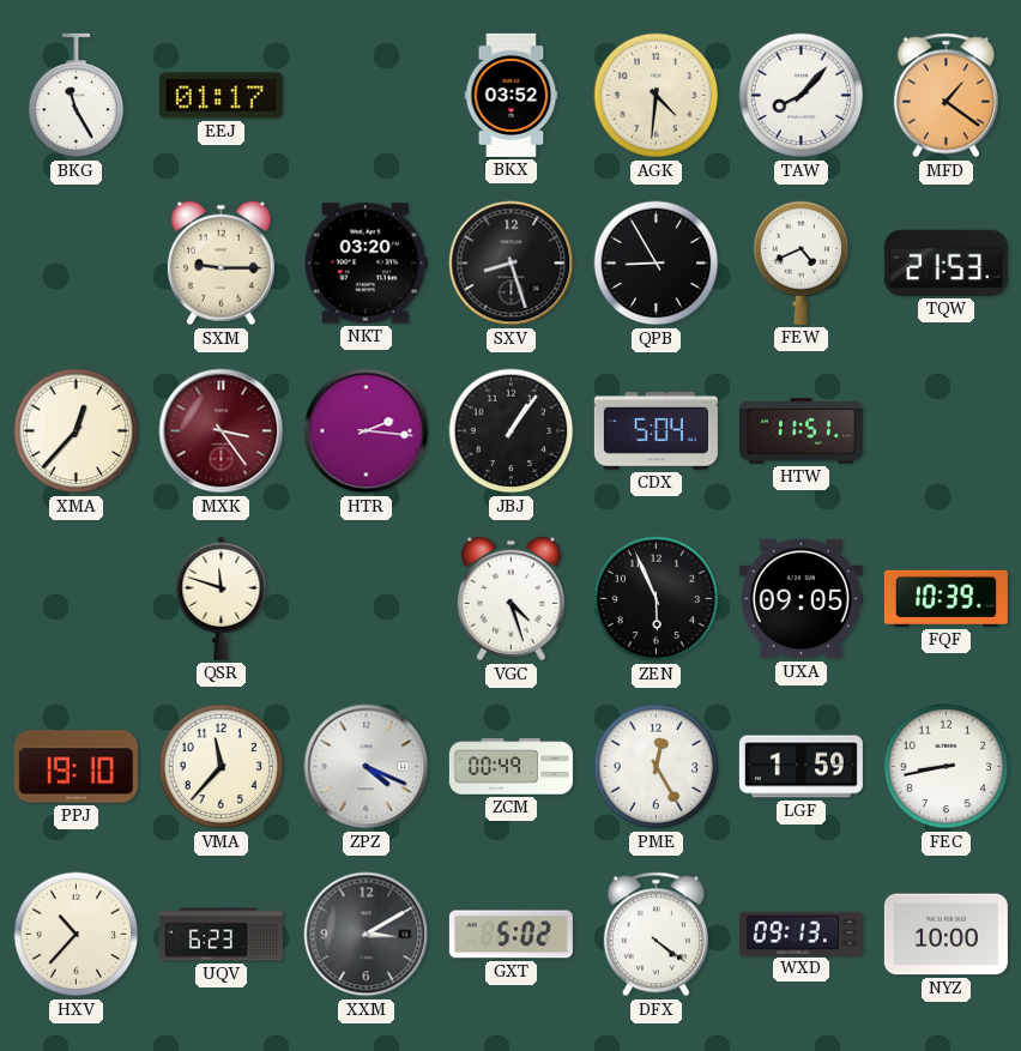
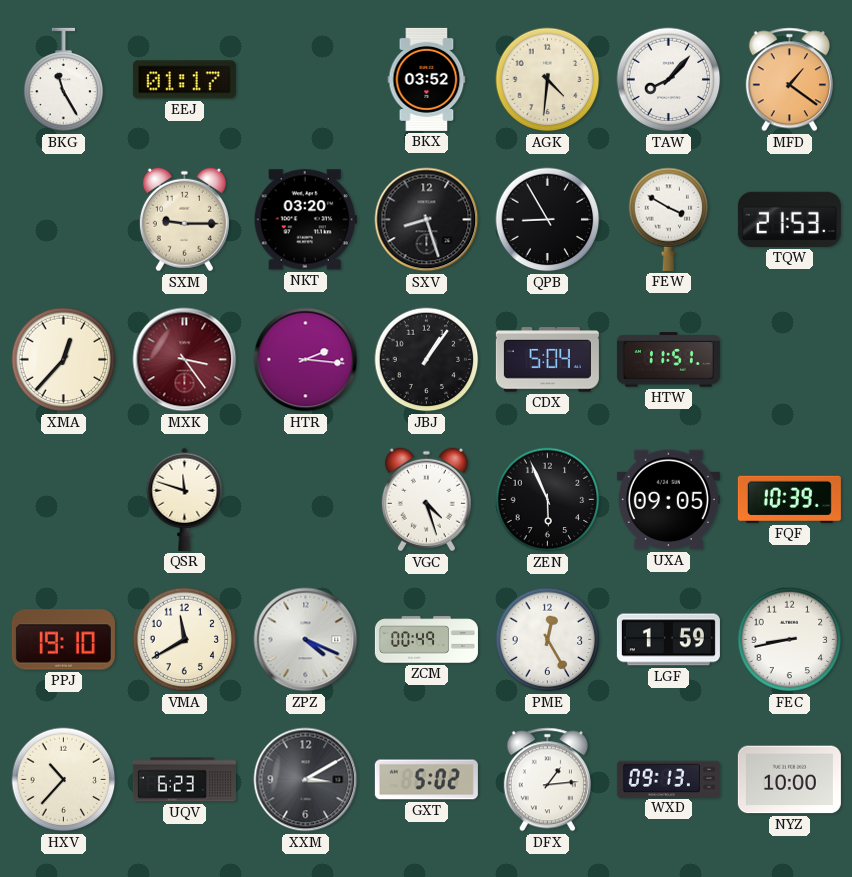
FEW: 4:41 -> 3:50 (669, 219)
VMA: 11:37 -> 11:40 (185, 640)
DFX: 4:21 -> 1:14 (547, 780)
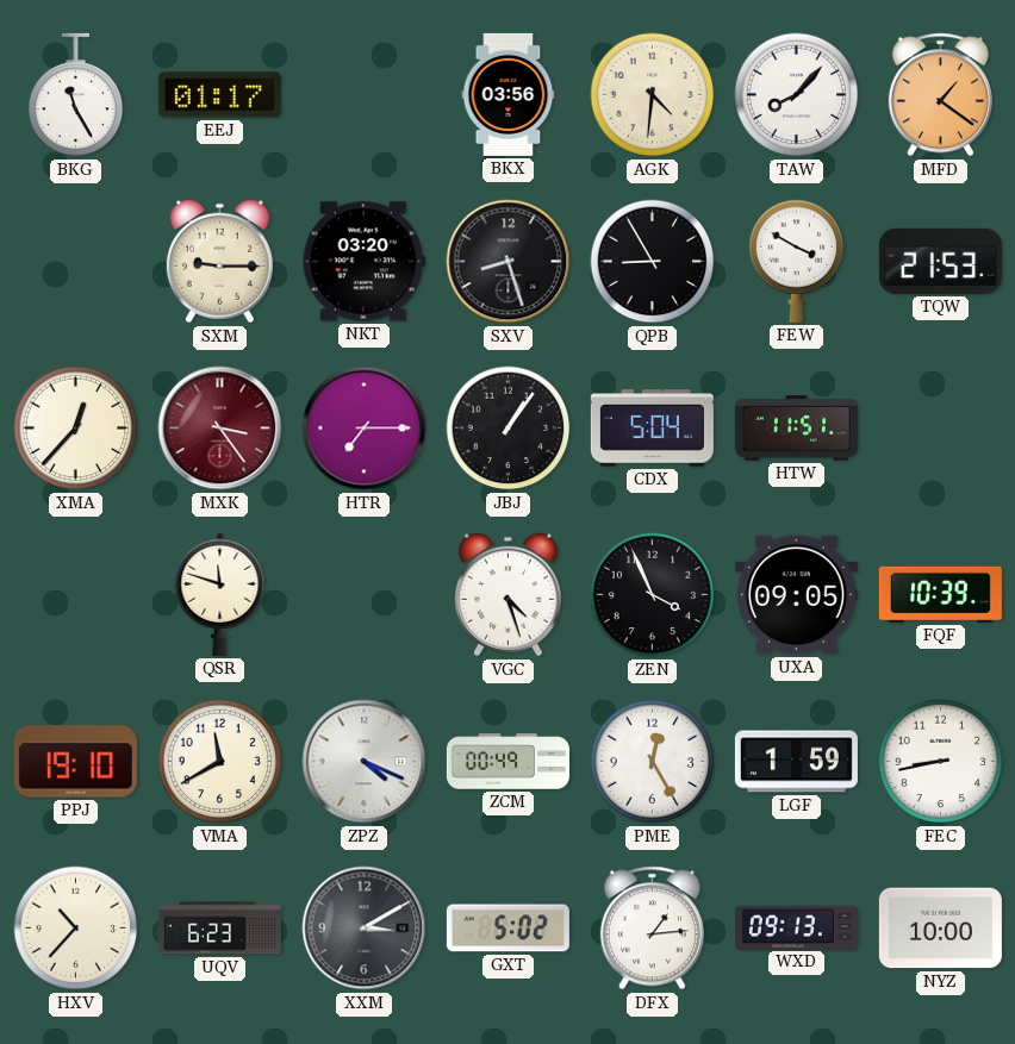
BKX: 03:52 -> 03:56 (509, 94)
HTR: 2:16 -> 7:15 (365, 429)
ZEN: 5:56 -> 3:56 (653, 595)
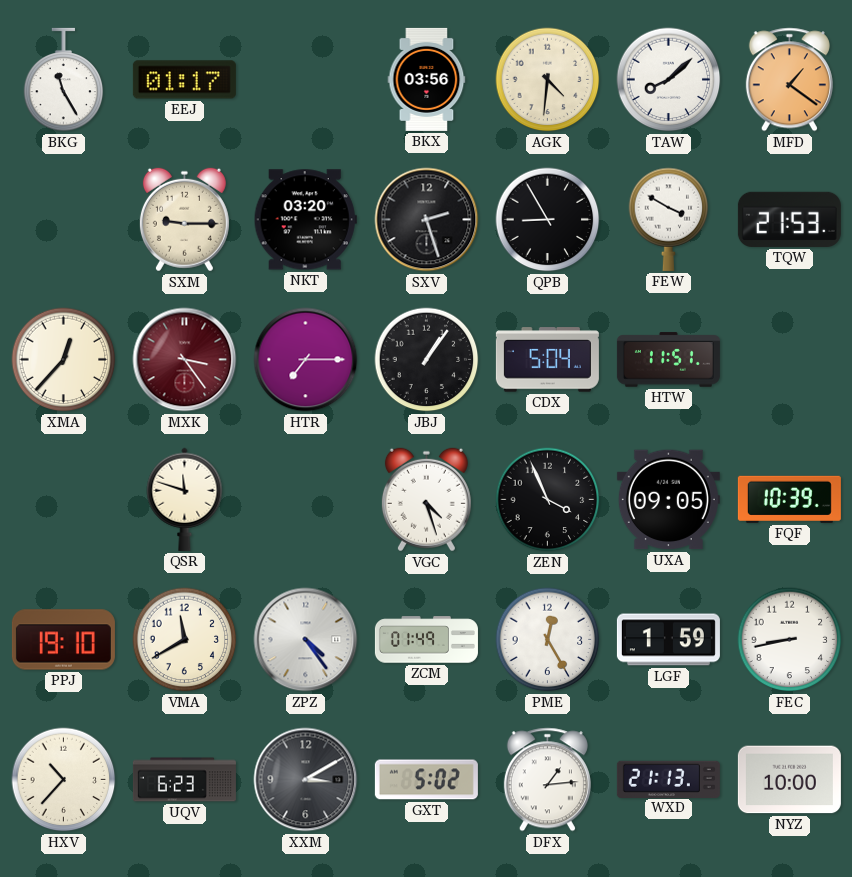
TAW: 8:07 -> 8:08 (669, 80)
SXV: 8:27 -> 2:27 (427, 220)
ZPZ: 4:19 -> 4:24 (306, 640)
ZCM: 00:49 -> 01:49 (426, 640)
WXD: 09:13 -> 21:13 (668, 779)
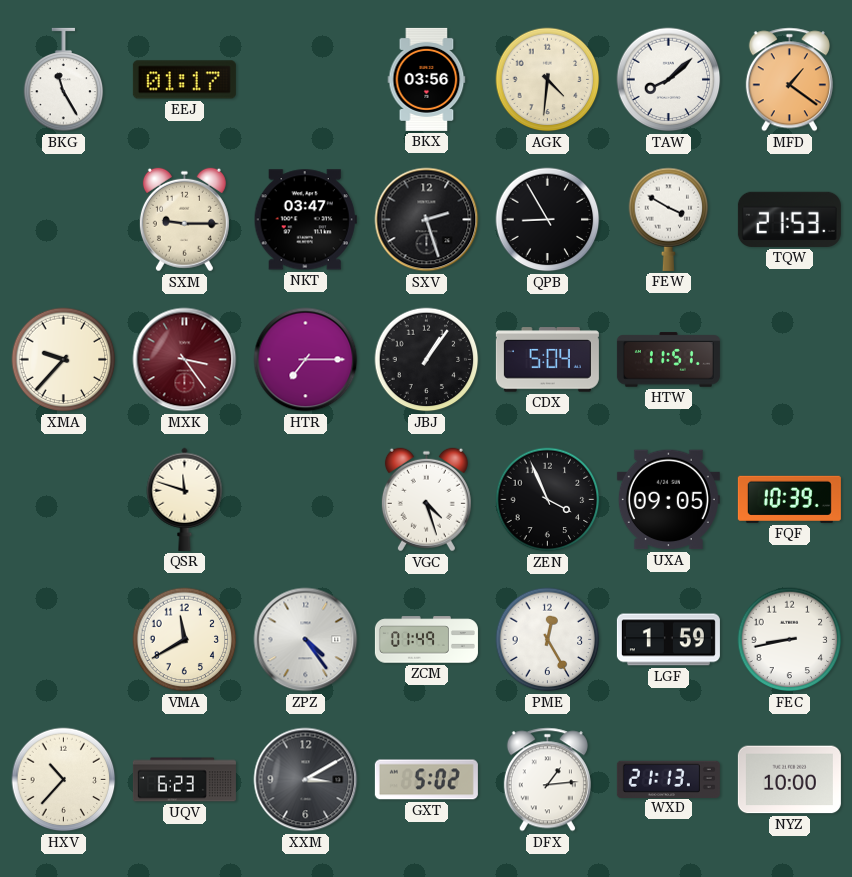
NKT: 03:20 -> 03:47 (305, 220)
XMA: 12:37 -> 9:37 (64, 360)
PPJ: 19:10 -> none (63, 640)
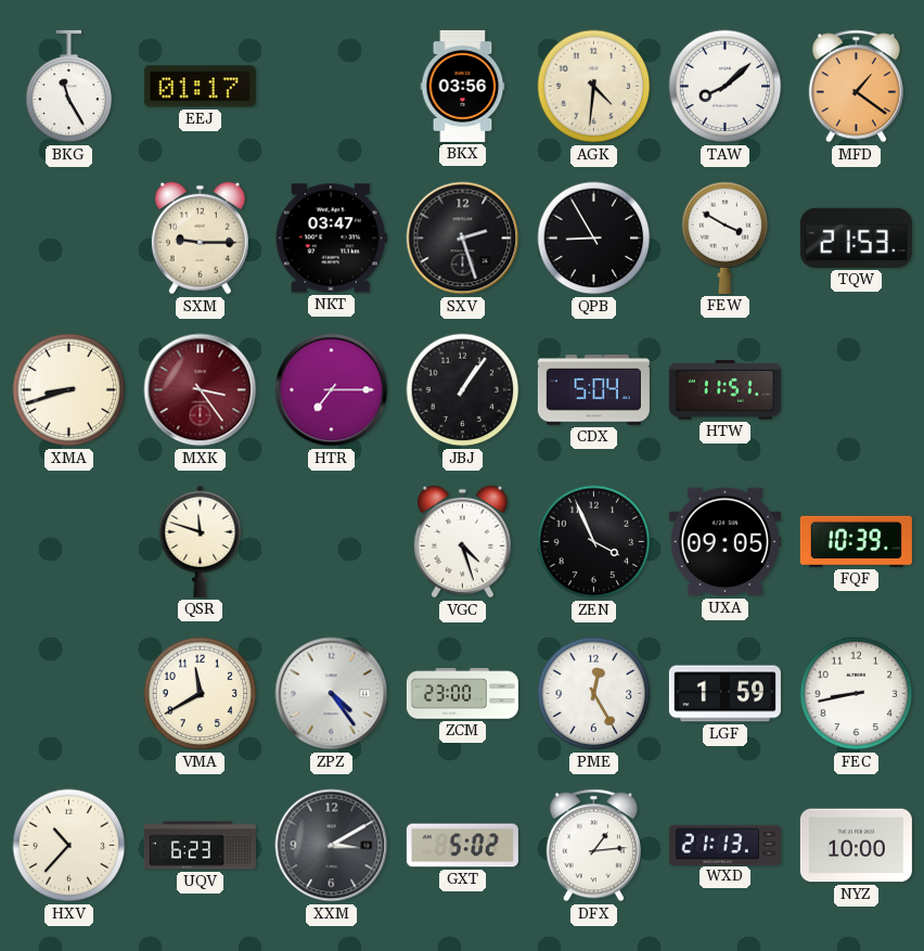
XMA: 9:37 -> 8:42 (69, 390)
ZCM: 01:49 -> 23:00 (462, 694)
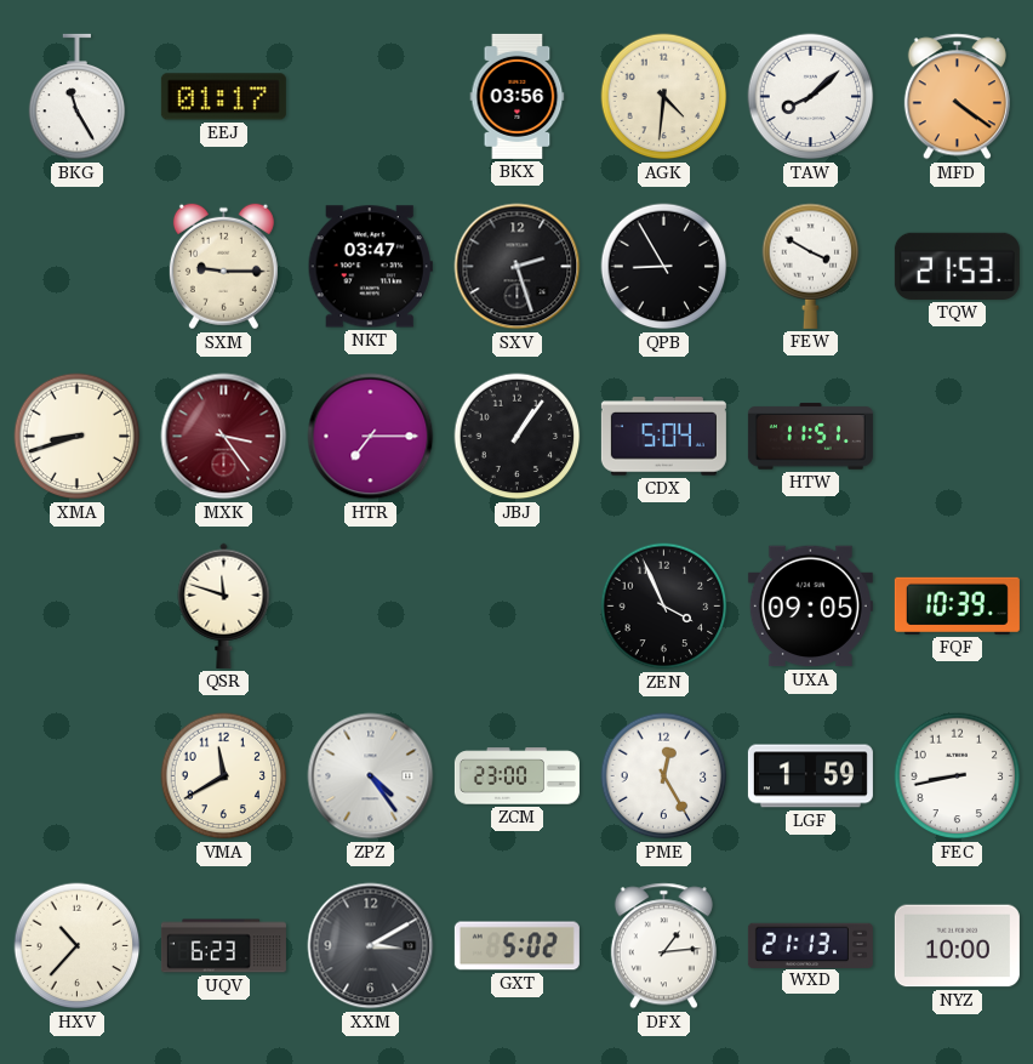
MFD: 1:21 -> 4:21 (957, 97)
VGC: 4:27 -> none (462, 542)
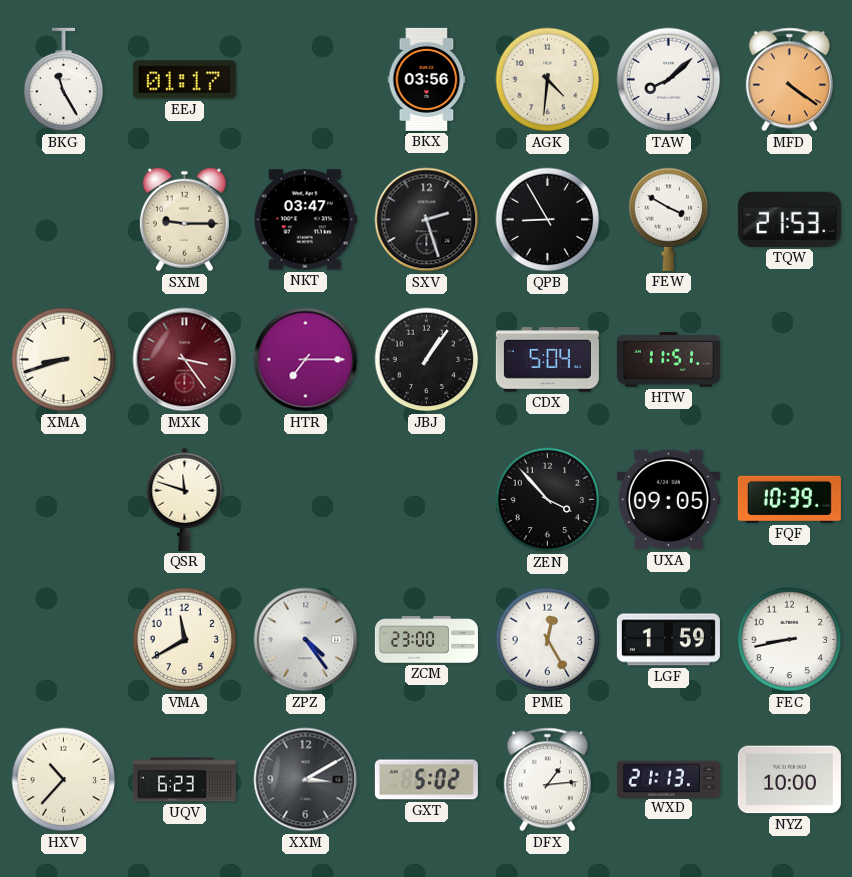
ZEN: 3:56 -> 3:53 (548, 500)
